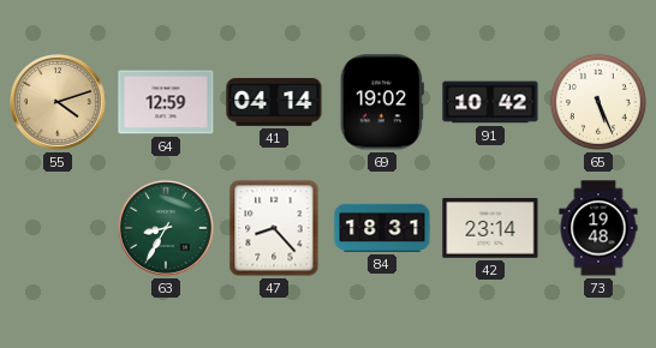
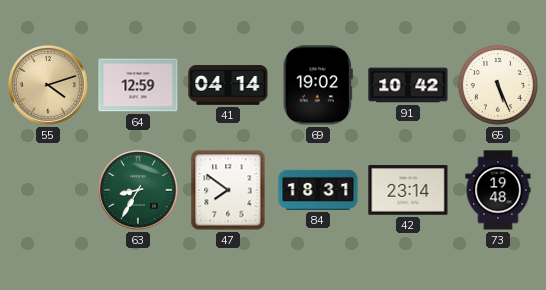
47: 8:23 -> 7:51 (228, 190)
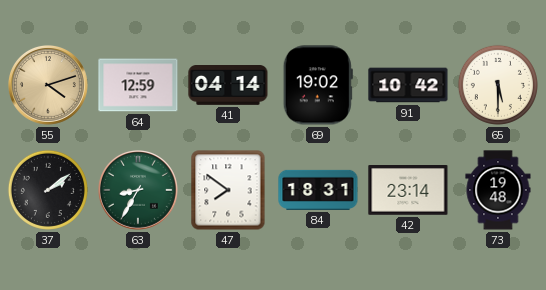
65: 5:26 -> 5:30 (498, 85)
37: none -> 2:09 (48, 190)
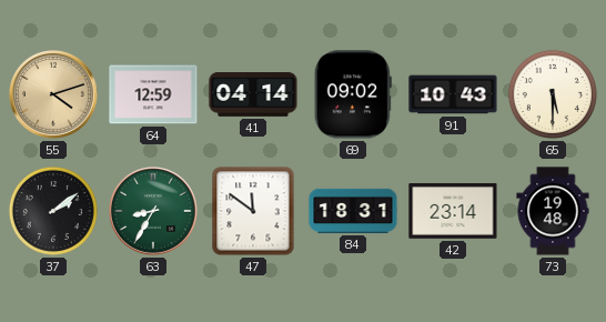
69: 19:02 -> 09:02 (353, 94)
91: 10:42 -> 10:43 (453, 94)
47: 7:51 -> 11:51 (253, 211)
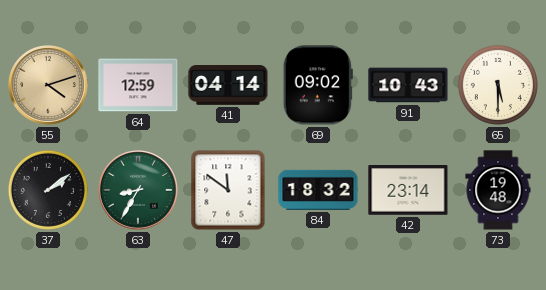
84: 18:31 -> 18:32 (318, 190)
